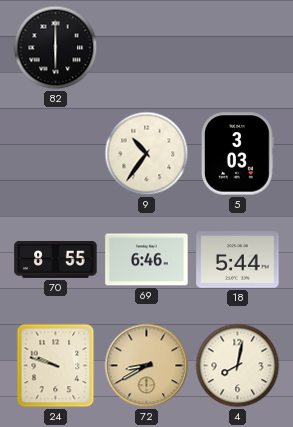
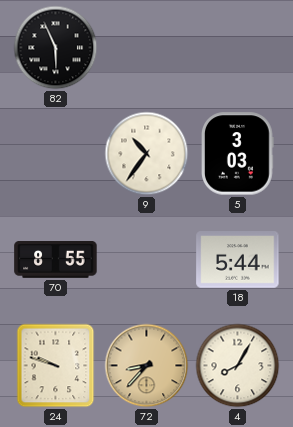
82: 6:00 -> 5:56 (56, 48)
69: 6:46 -> none (147, 260)
72: 8:40 -> 8:37 (147, 366)
4: 8:02 -> 8:05 (238, 366)
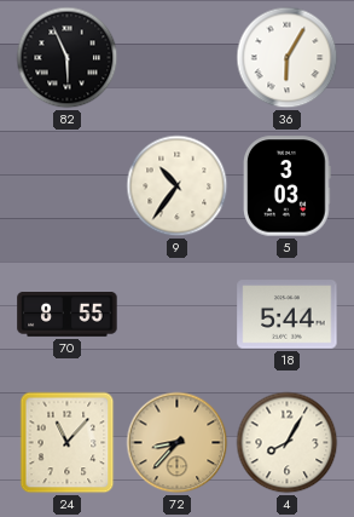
36: none -> 6:05 (288, 58)
24: 9:48 -> 11:07 (68, 443)
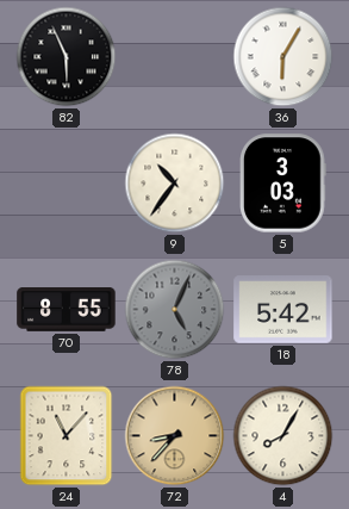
78: none -> 5:04 (175, 310)
18: 5:44 -> 5:42 (283, 310)
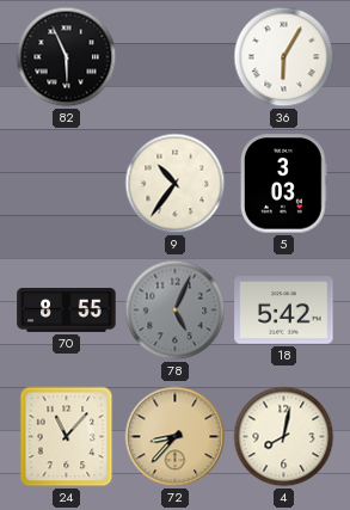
4: 8:05 -> 8:02 (284, 437)
